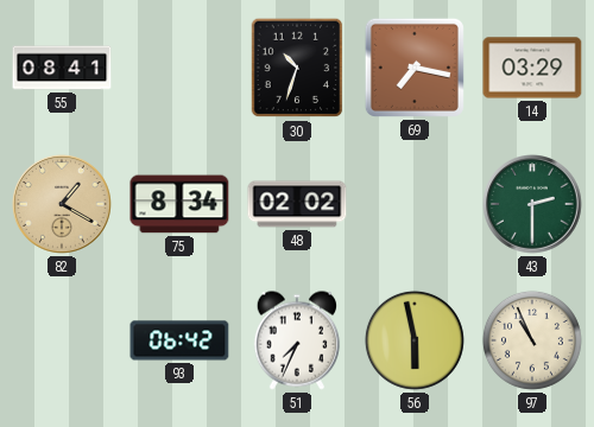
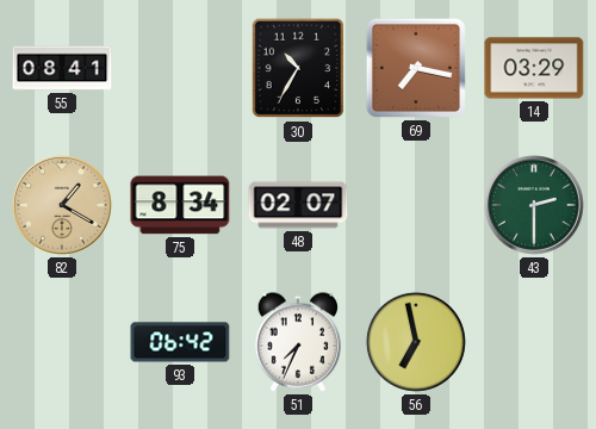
30: 10:33 -> 10:35 (298, 68)
48: 02:02 -> 02:07 (298, 205)
56: 5:58 -> 6:58 (416, 342)
97: 10:56 -> none (532, 340)
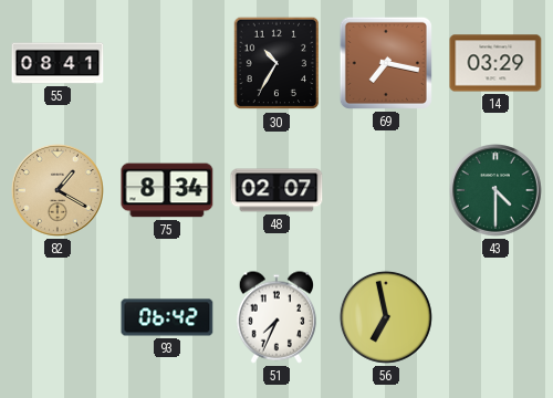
43: 2:30 -> 4:30 (497, 191)
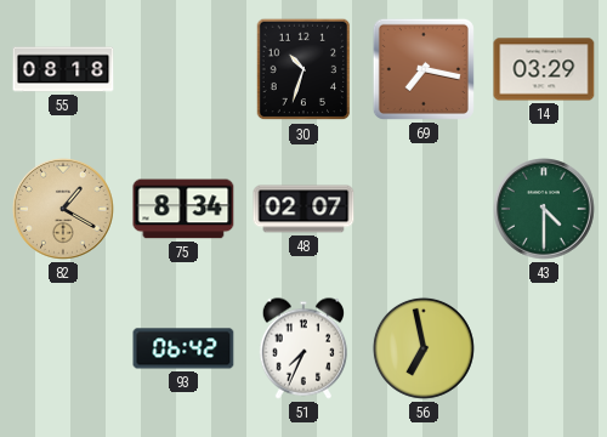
55: 08:41 -> 08:18 (63, 69)
30: 10:35 -> 10:33 (303, 69)
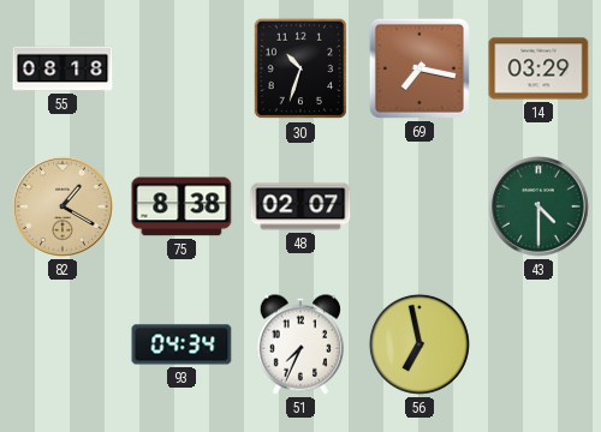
75: 8:34 -> 8:38 (182, 206)
93: 06:42 -> 04:34 (182, 344)
